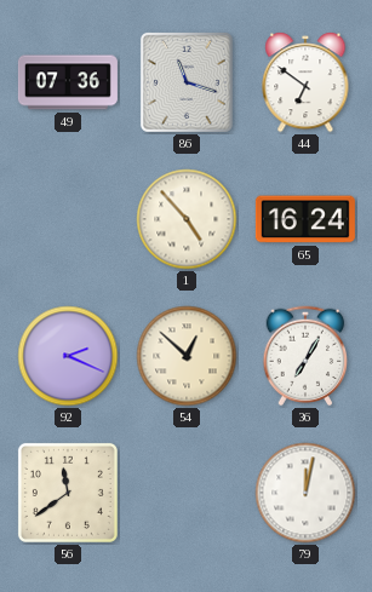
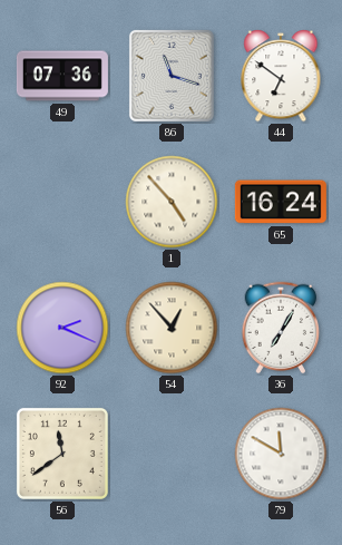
54: 12:52 -> 12:53 (172, 328)
79: 12:02 -> 11:50 (281, 454)
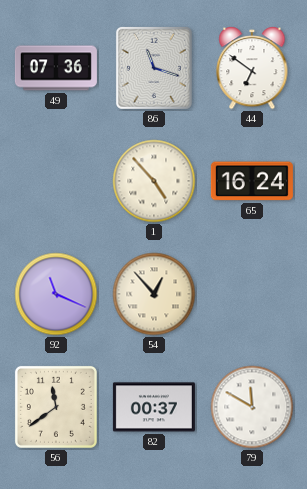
92: 2:19 -> 11:19 (56, 294)
36: 7:05 -> none (281, 328)
82: none -> 00:37 (154, 407)
